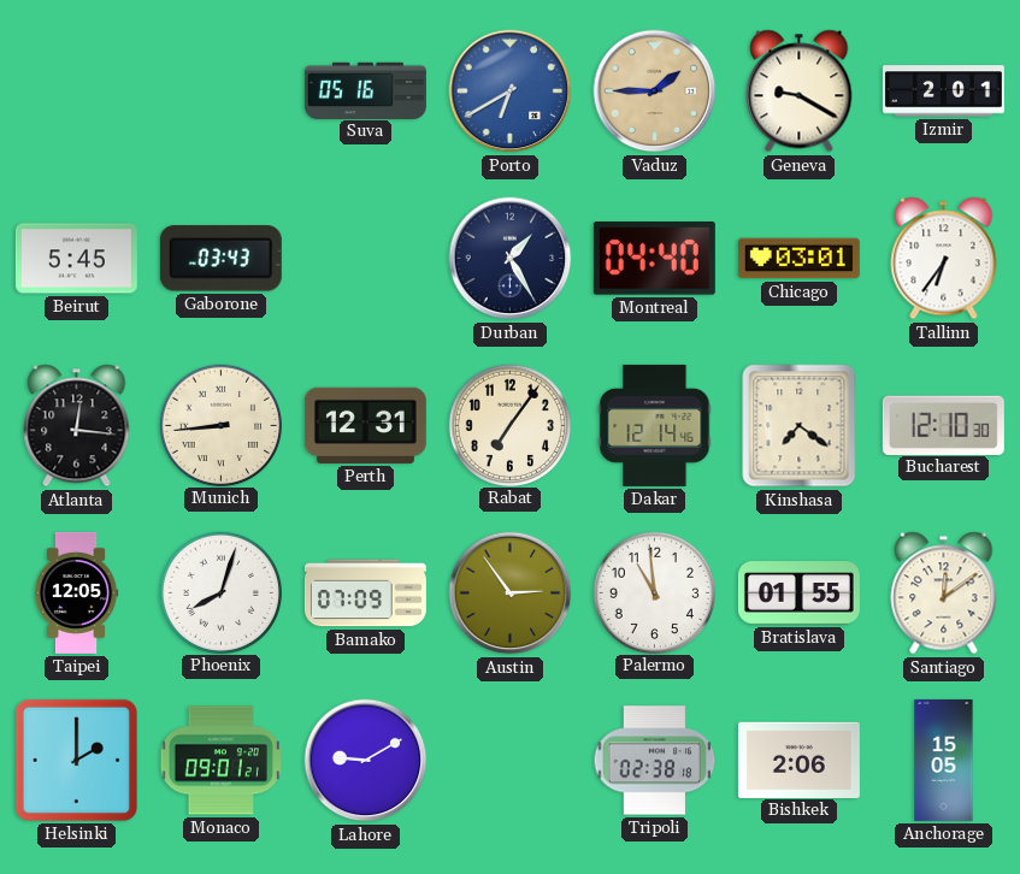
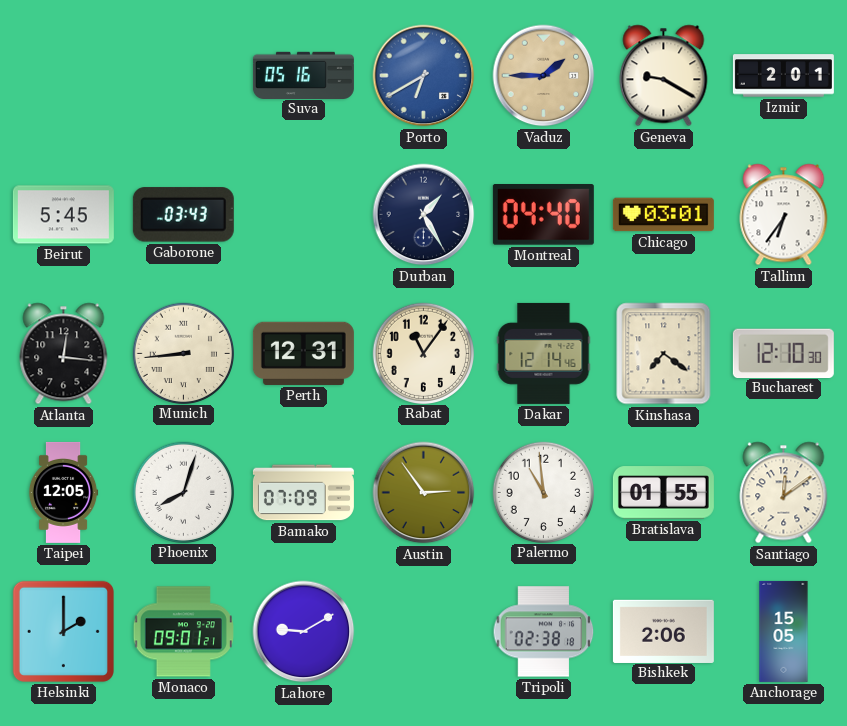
Rabat: 7:06 -> 11:06 (423, 353)
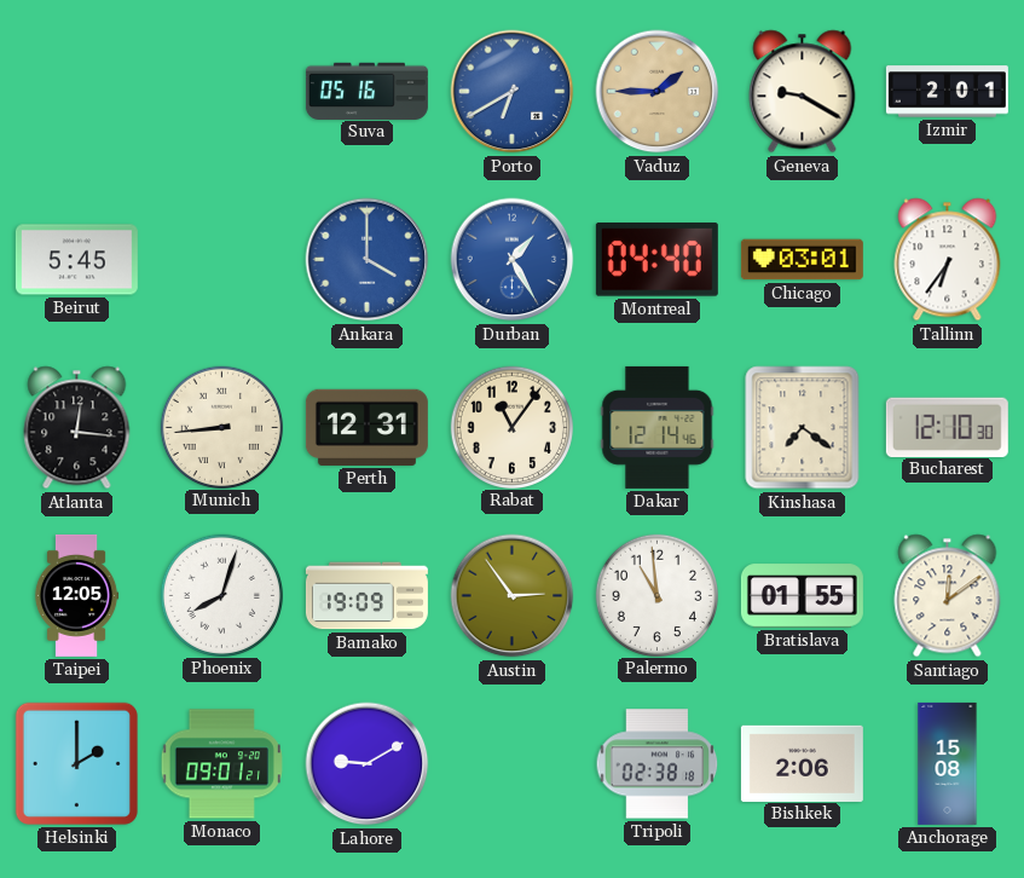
Gaborone: 03:43 -> none (183, 215)
Ankara: none -> 4:00 (368, 260)
Durban dial: navy -> blue (513, 260)
Bamako: 07:09 -> 19:09 (366, 596)
Anchorage: 15:05 -> 15:08 (948, 763)
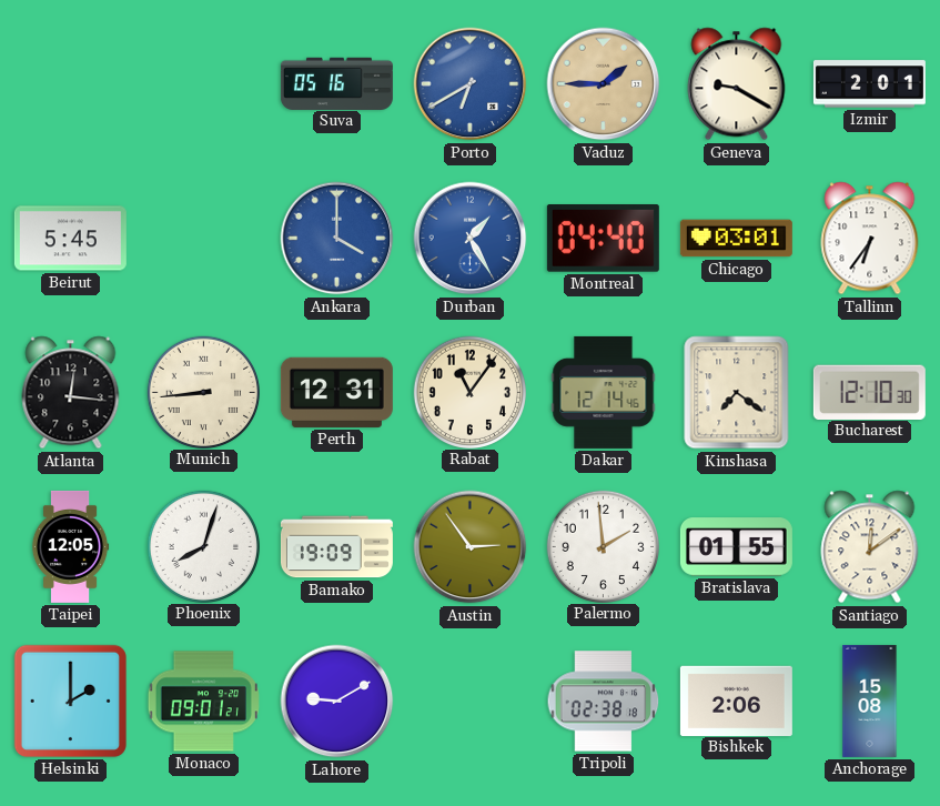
Palermo: 10:59 -> 1:59 (603, 546)
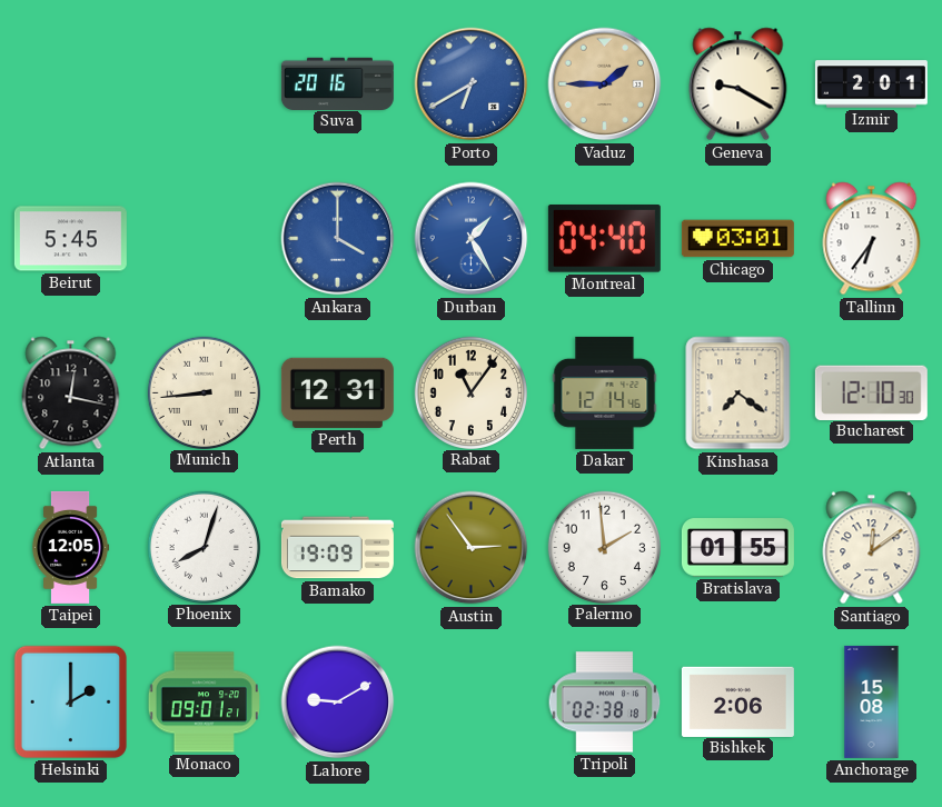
Suva: 05:16 -> 20:16 (337, 83)
Atlanta: 12:16 -> 12:17 (71, 393)
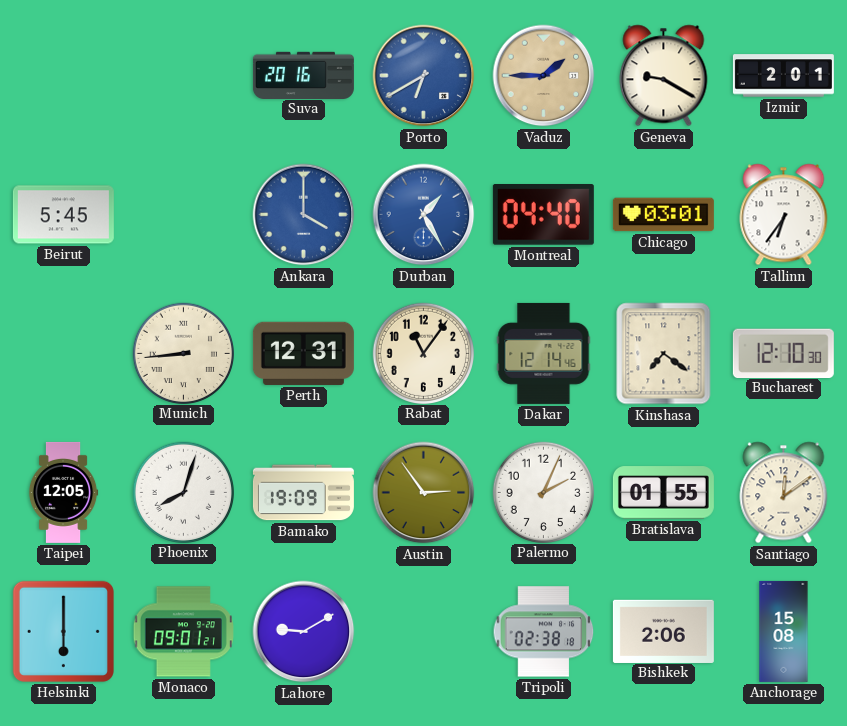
Atlanta: 12:17 -> none (71, 393)
Palermo: 1:59 -> 2:04 (543, 492)
Helsinki: 2:00 -> 6:00 (63, 631)
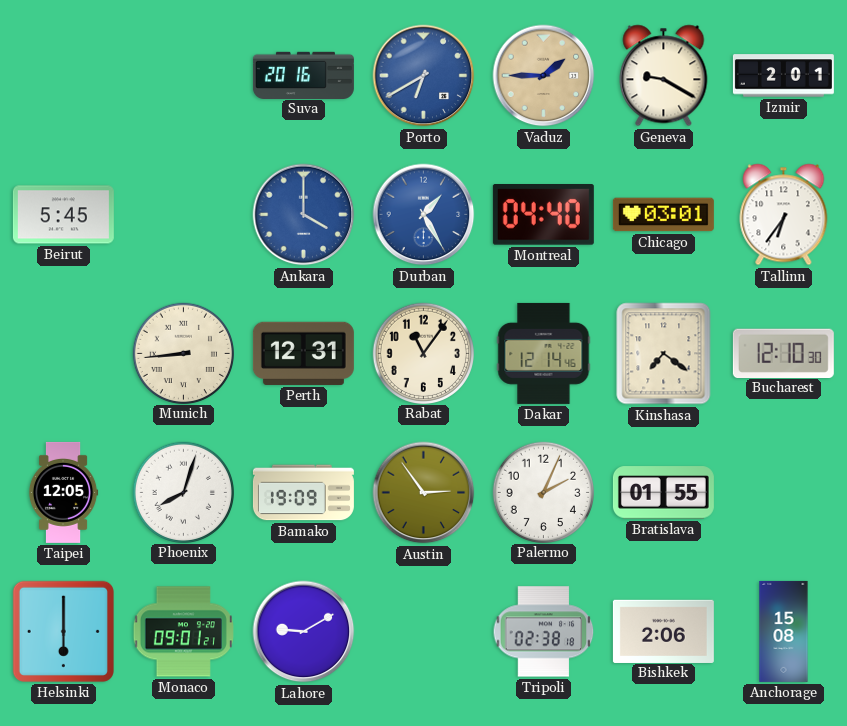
Santiago: 12:09 -> none (784, 493)
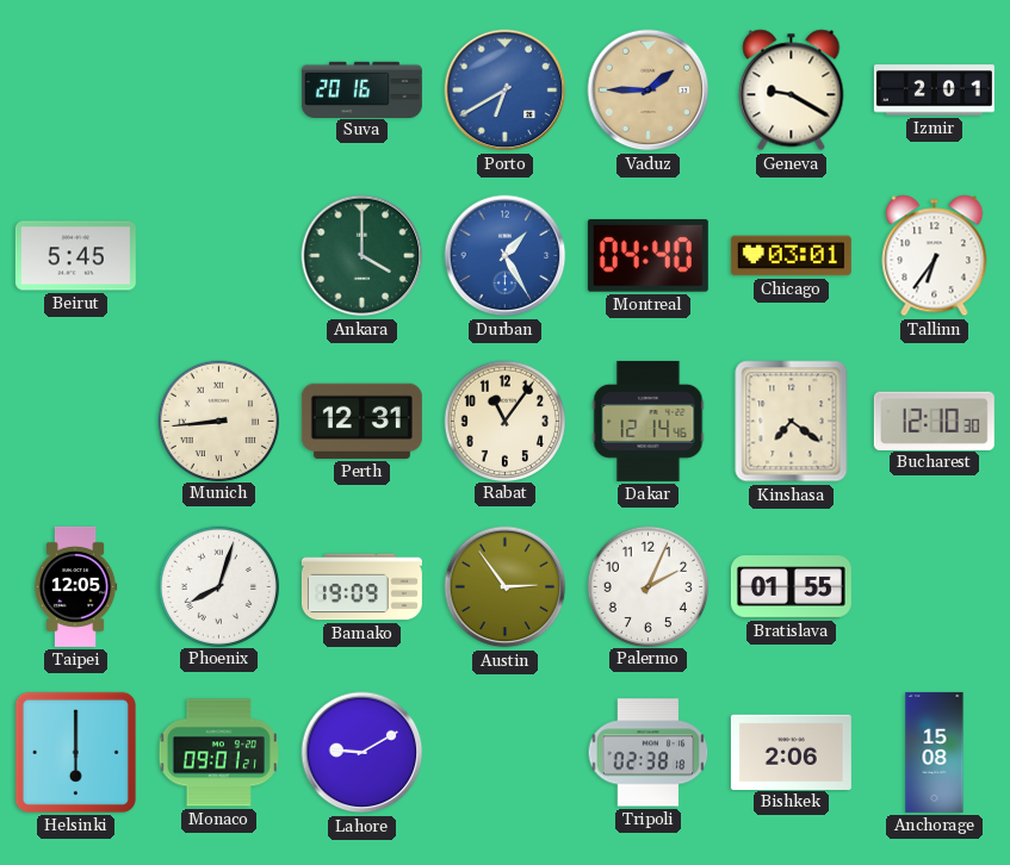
Ankara dial: blue -> green (363, 256)
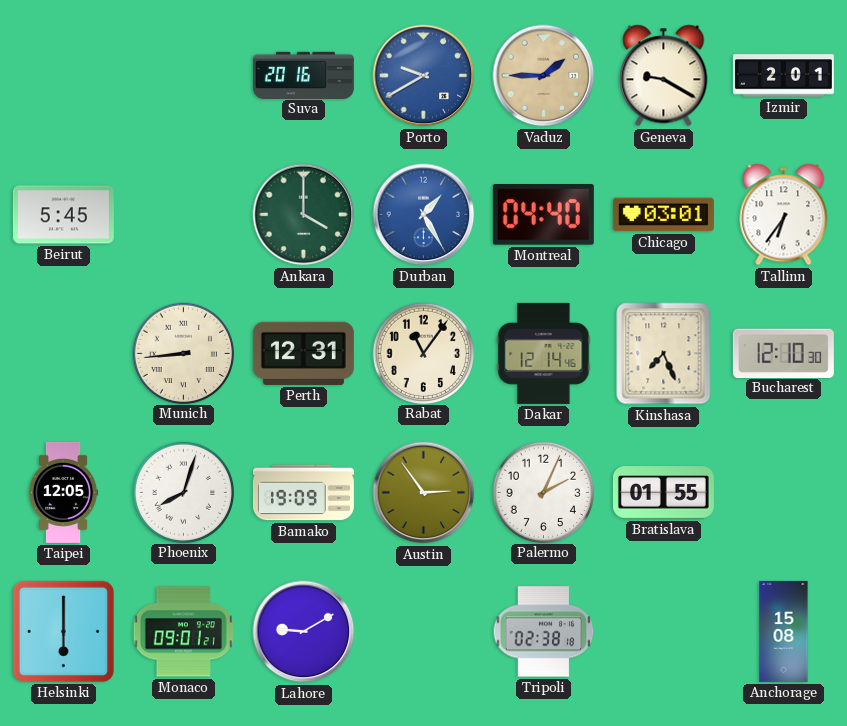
Porto: 6:40 -> 9:40 (424, 76)
Kinshasa: 7:21 -> 7:26 (664, 354)
Bishkek: 2:06 -> none (791, 752)
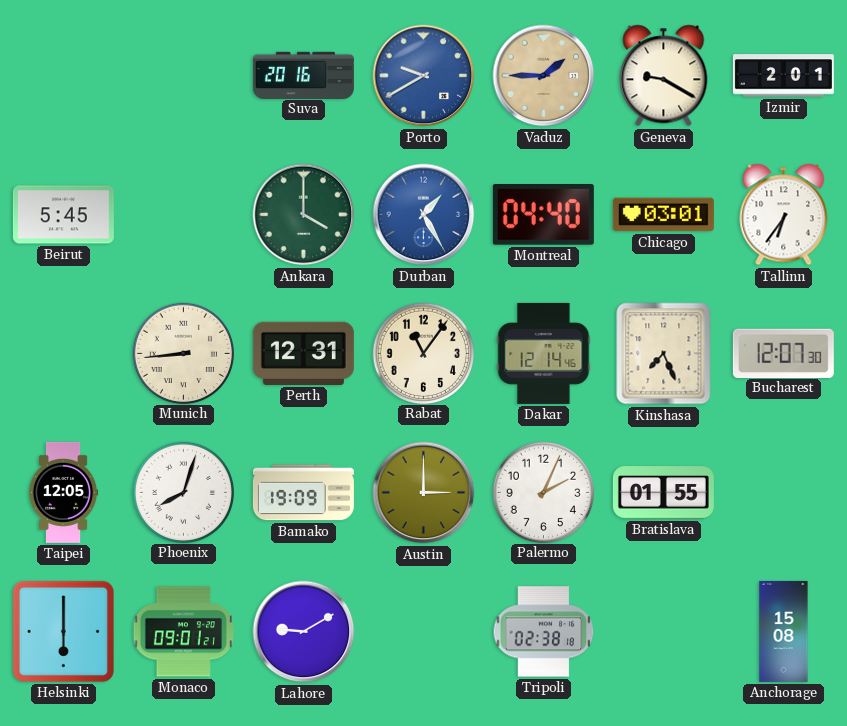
Bucharest: 12:10 -> 12:07 (783, 353)
Austin: 2:54 -> 3:00 (424, 493)
